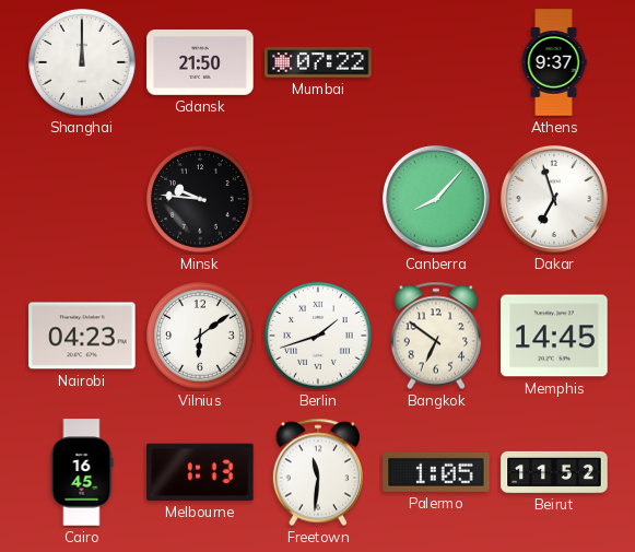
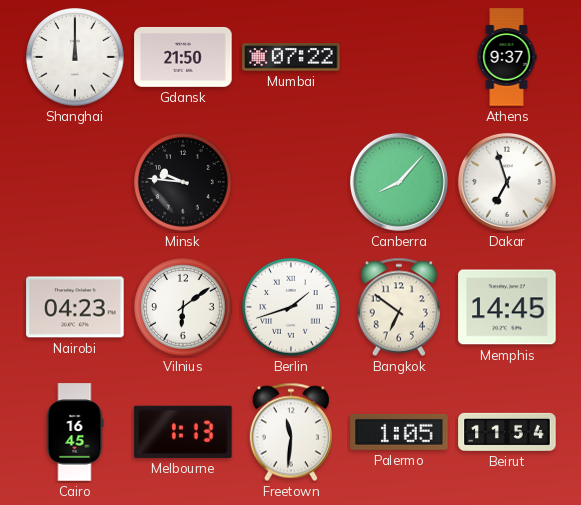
Beirut: 11:52 -> 11:54 (507, 432)
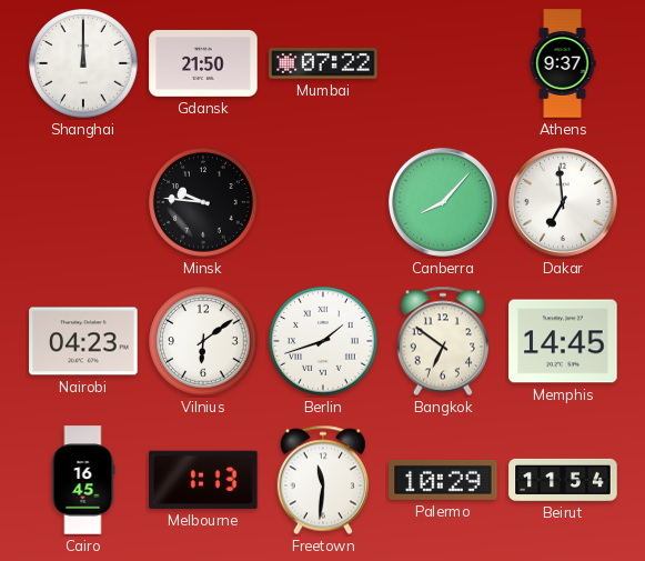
Dakar: 6:57 -> 6:59 (563, 202)
Palermo: 1:05 -> 10:29 (443, 480)
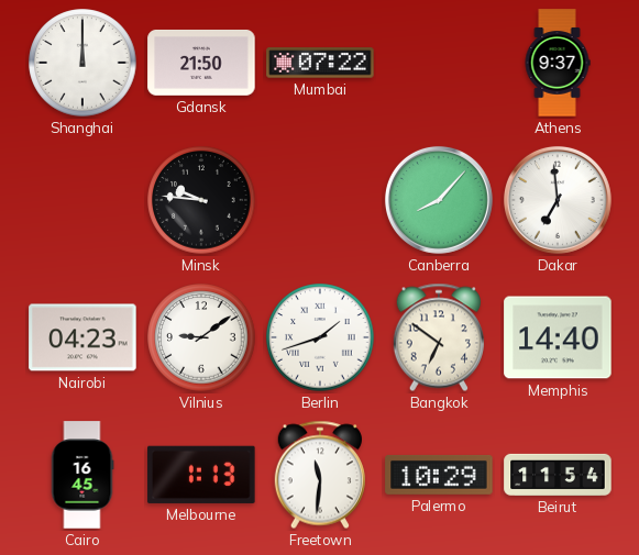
Vilnius: 6:09 -> 9:09 (201, 337)
Memphis: 14:45 -> 14:40 (558, 337)
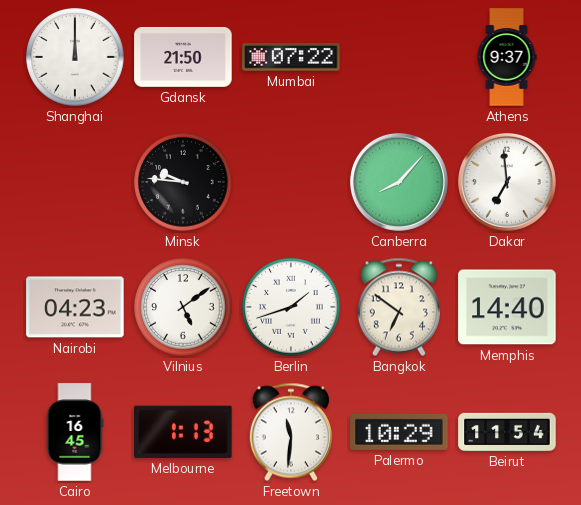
Vilnius: 9:09 -> 5:09 (183, 307)
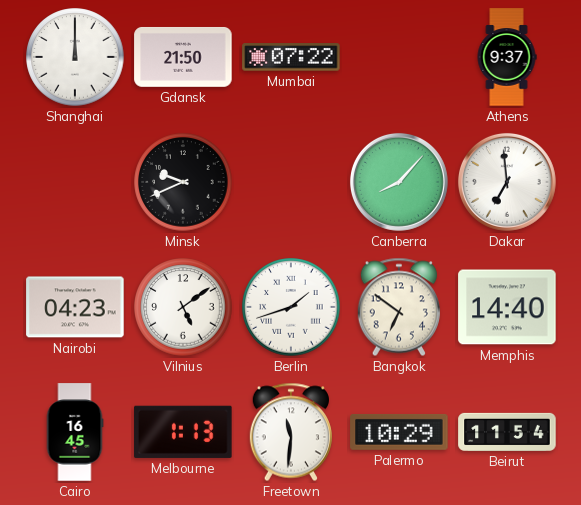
Minsk: 9:46 -> 9:41 (183, 182)
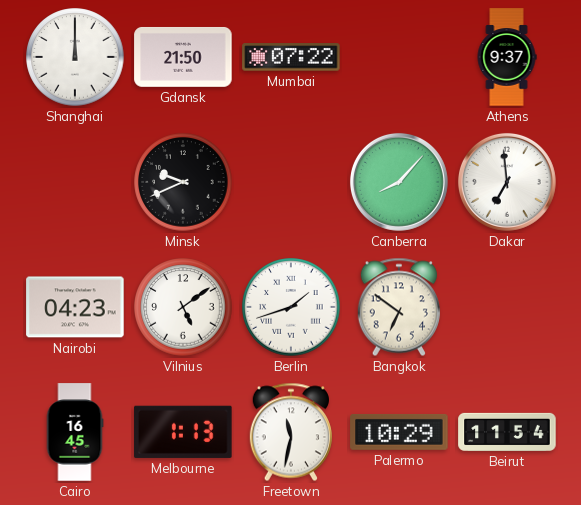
Memphis: 14:40 -> none (507, 307)
Freetown: 11:31 -> 11:32 (291, 432)
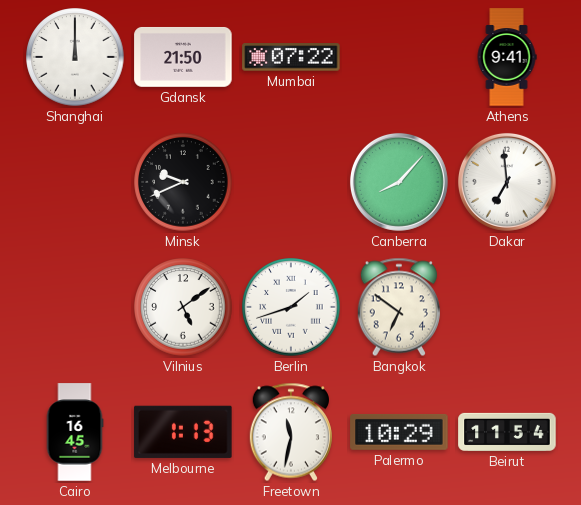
Athens: 9:37 -> 9:41 (507, 57)
Nairobi: 04:23 -> none (75, 307)
